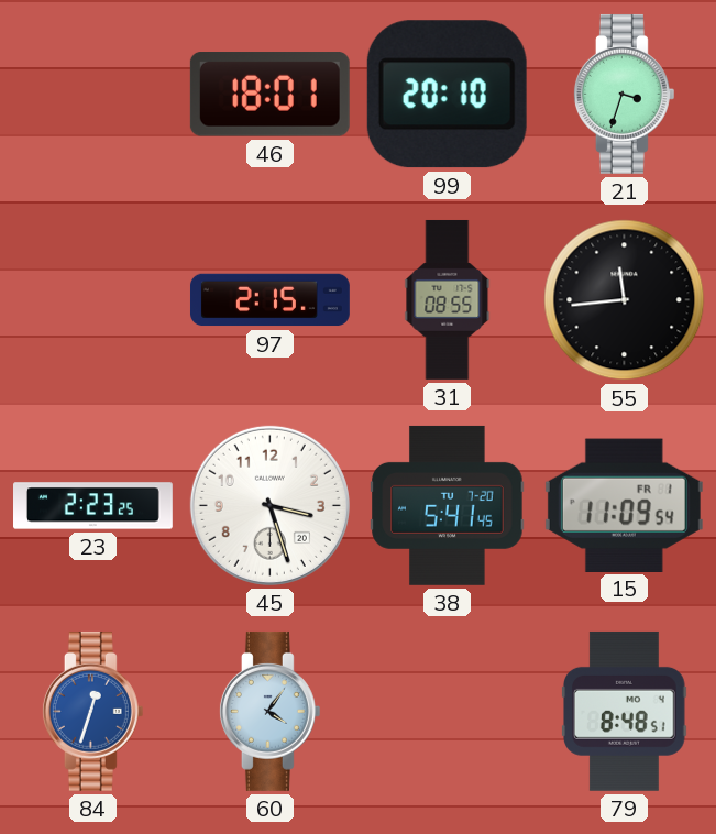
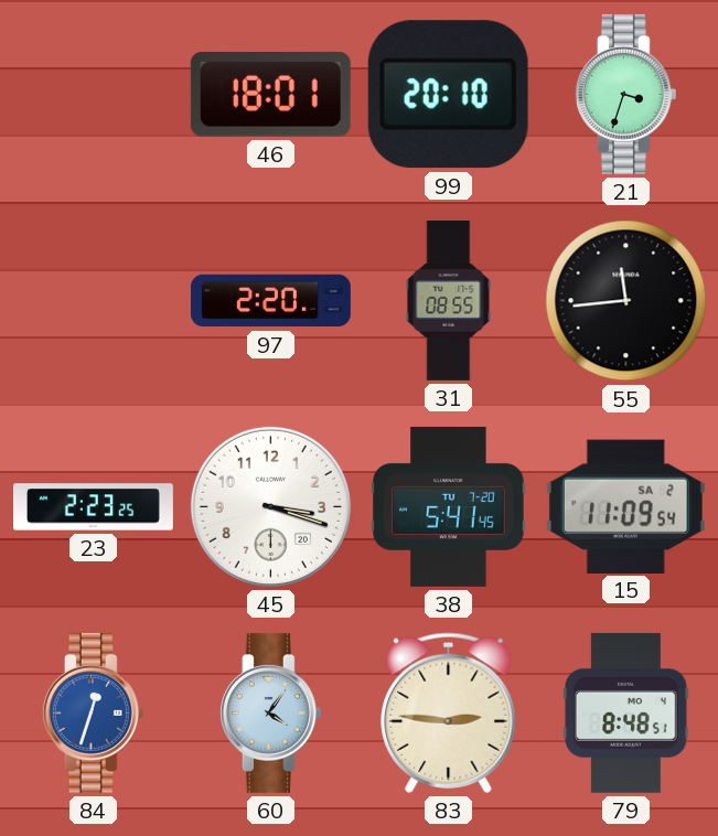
97: 2:15 -> 2:20 (270, 301)
45: 3:27 -> 3:18 (270, 506)
15 date: FR 1 -> SA 2 (625, 506)
83: none -> 2:46 (449, 712)
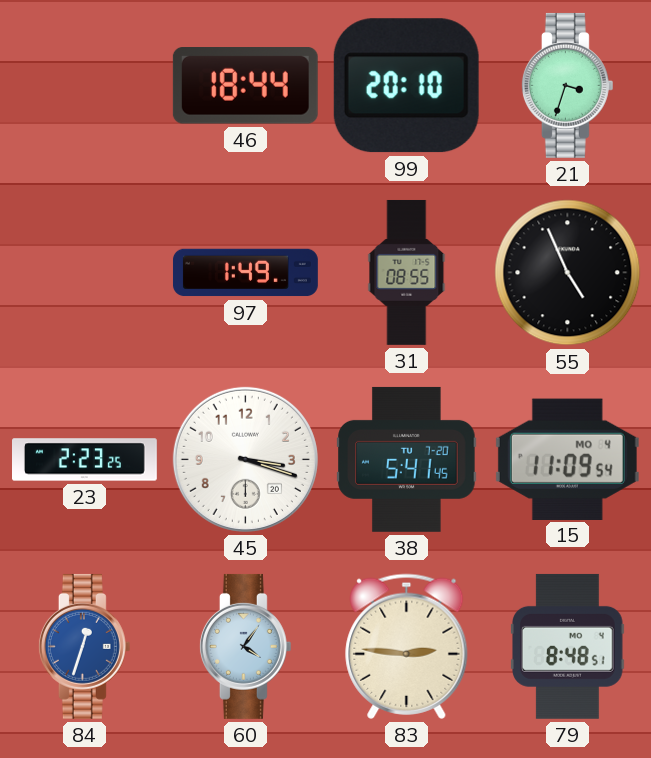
46: 18:01 -> 18:44 (245, 86)
97: 2:20 -> 1:49 (245, 273)
55: 11:44 -> 4:56 (568, 273)
15 date: SA 2 -> MO 4 (567, 459)
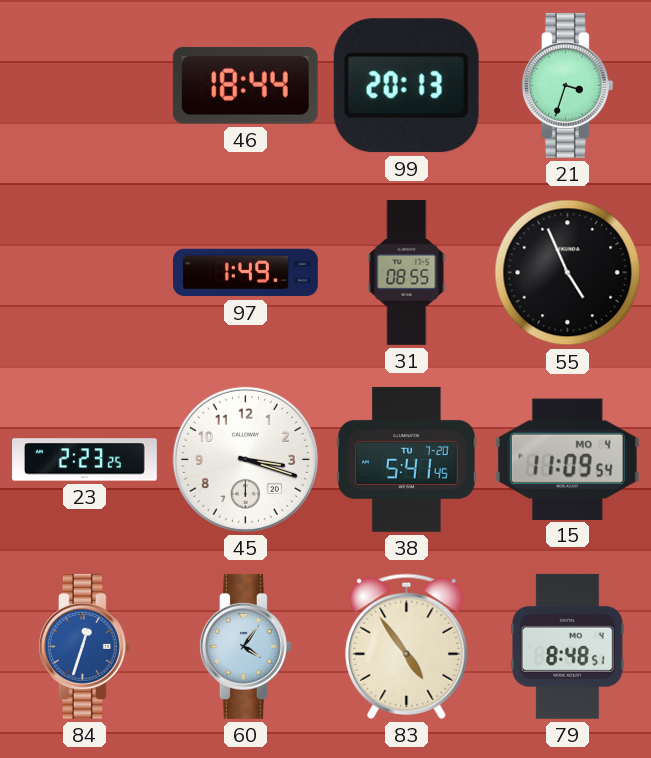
99: 20:10 -> 20:13 (406, 86)
83: 2:46 -> 4:54 (407, 646)
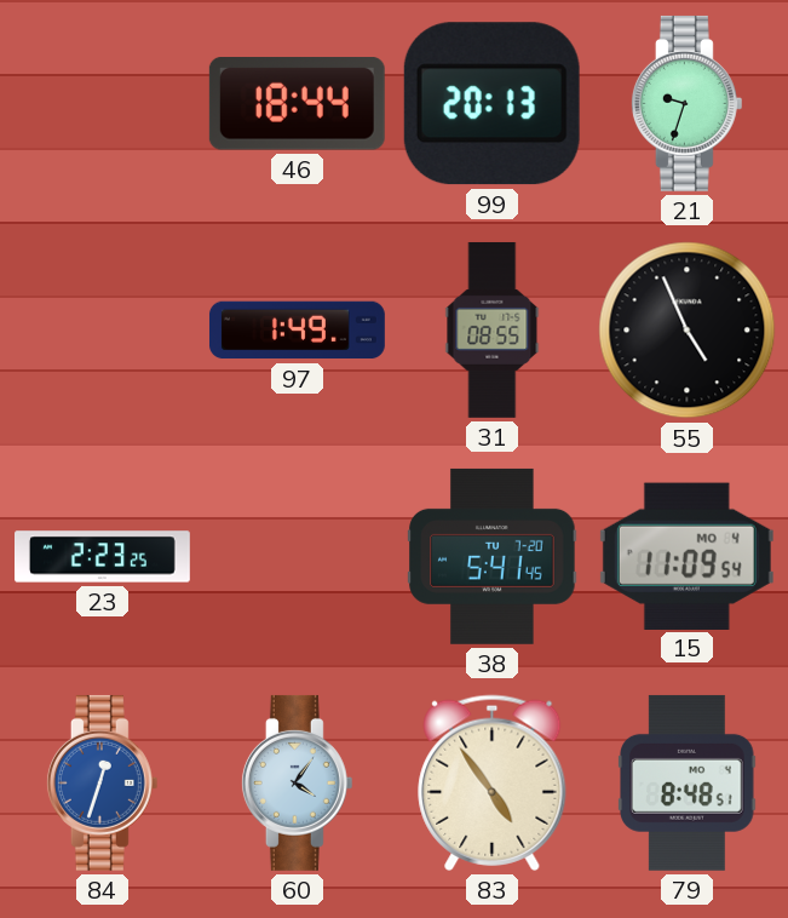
21: 3:33 -> 9:33 (686, 103)
45: 3:18 -> none (245, 459)
